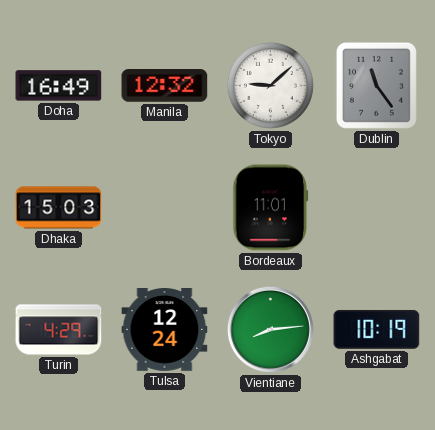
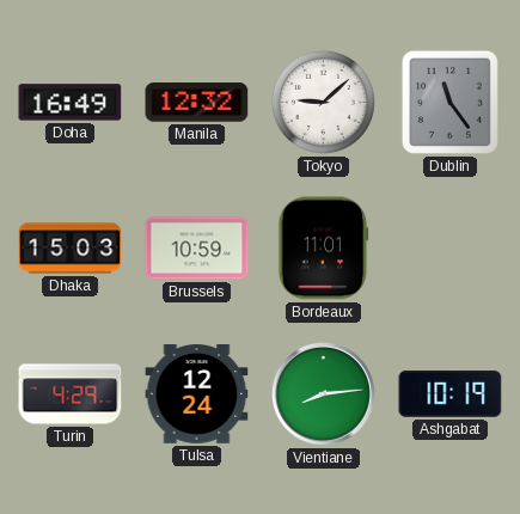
Brussels: none -> 10:59 (197, 249)
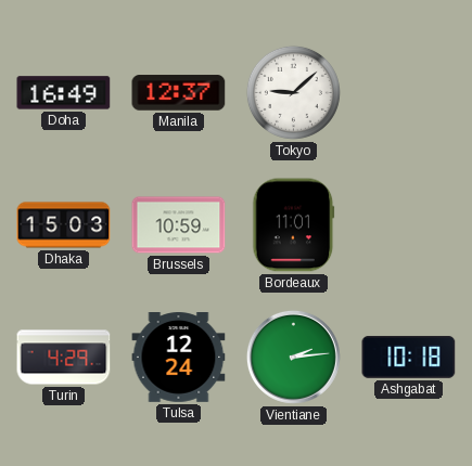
Manila: 12:32 -> 12:37 (179, 93)
Dublin: 11:24 -> none (449, 102)
Vientiane: 8:14 -> 2:14 (293, 357)
Ashgabat: 10:19 -> 10:18 (409, 357)
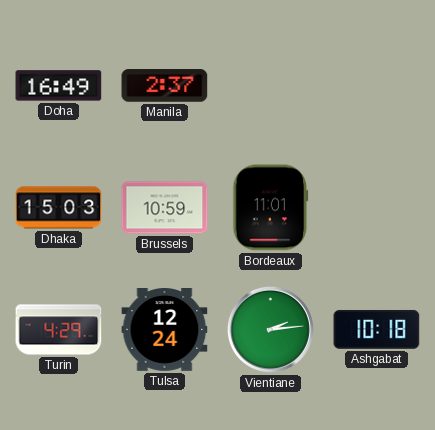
Manila: 12:37 -> 2:37 (165, 86)
Tokyo: 9:08 -> none (293, 92)
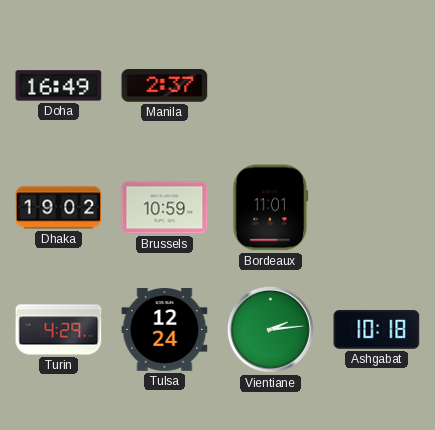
Dhaka: 15:03 -> 19:02 (59, 208)
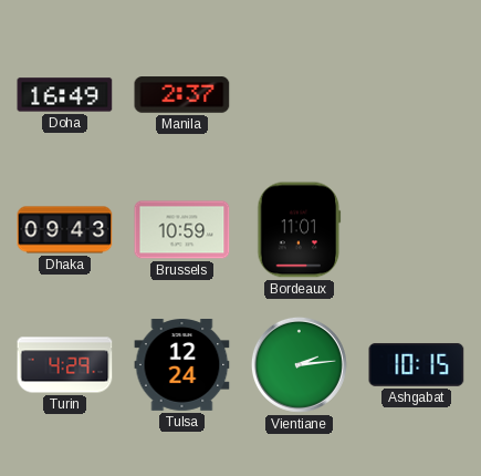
Dhaka: 19:02 -> 09:43 (65, 230)
Ashgabat: 10:18 -> 10:15 (417, 364)
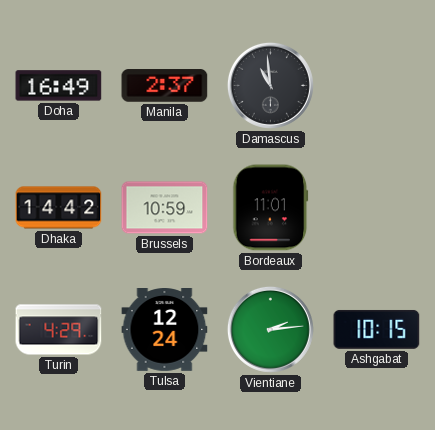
Damascus: none -> 10:59 (270, 85)
Dhaka: 09:43 -> 14:42 (59, 208)
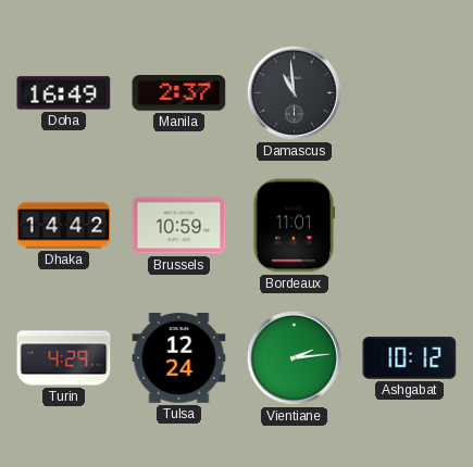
Ashgabat: 10:15 -> 10:12 (410, 357)
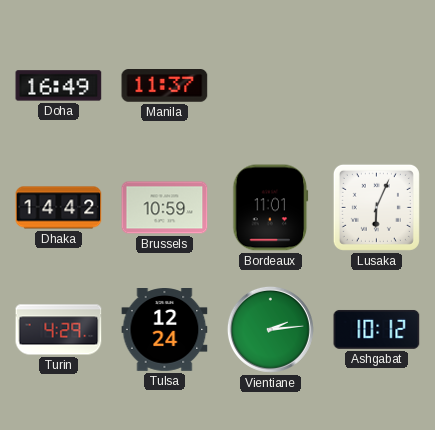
Manila: 2:37 -> 11:37 (165, 86)
Damascus: 10:59 -> none (294, 92)
Lusaka: none -> 6:04 (376, 207)
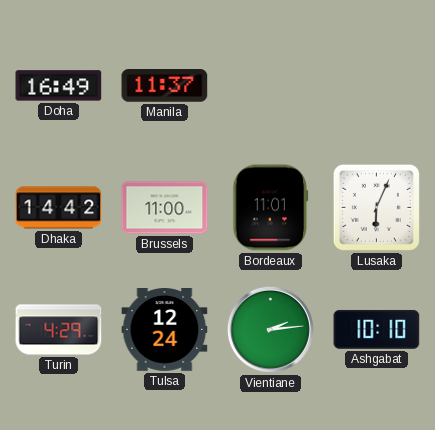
Brussels: 10:59 -> 11:00 (165, 208)
Ashgabat: 10:12 -> 10:10 (377, 329)
